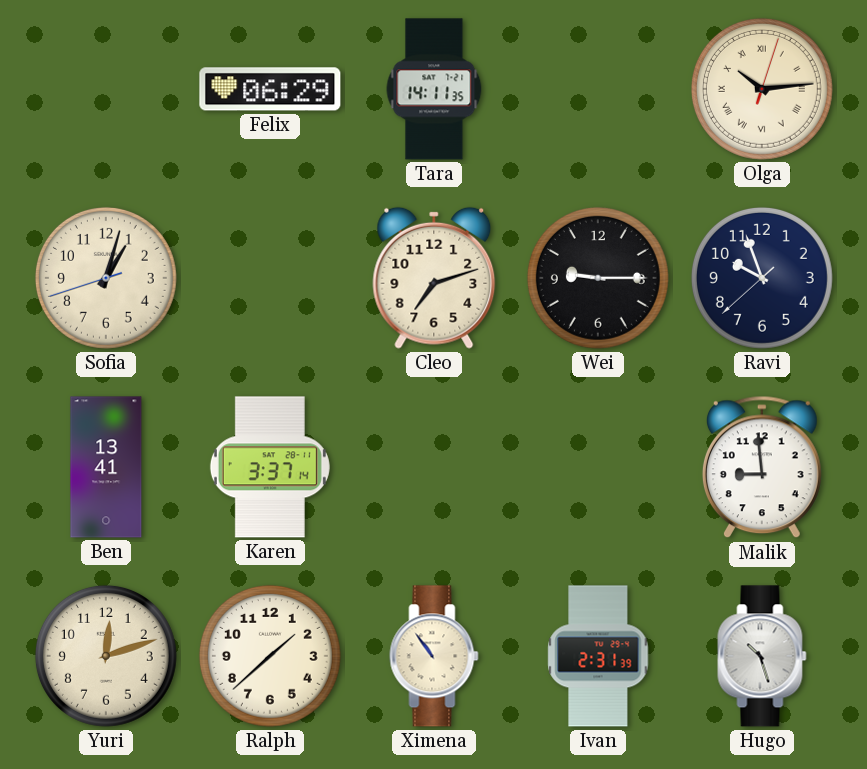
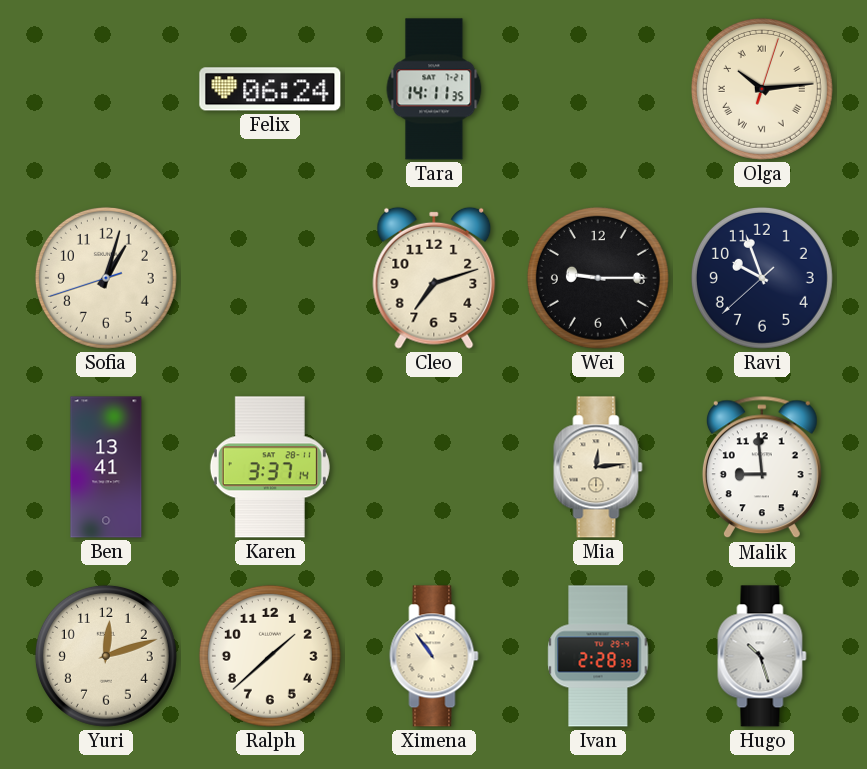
Felix: 06:29 -> 06:24 (270, 89)
Mia: none -> 12:14 (598, 467)
Ivan: 2:31 -> 2:28 (598, 656)
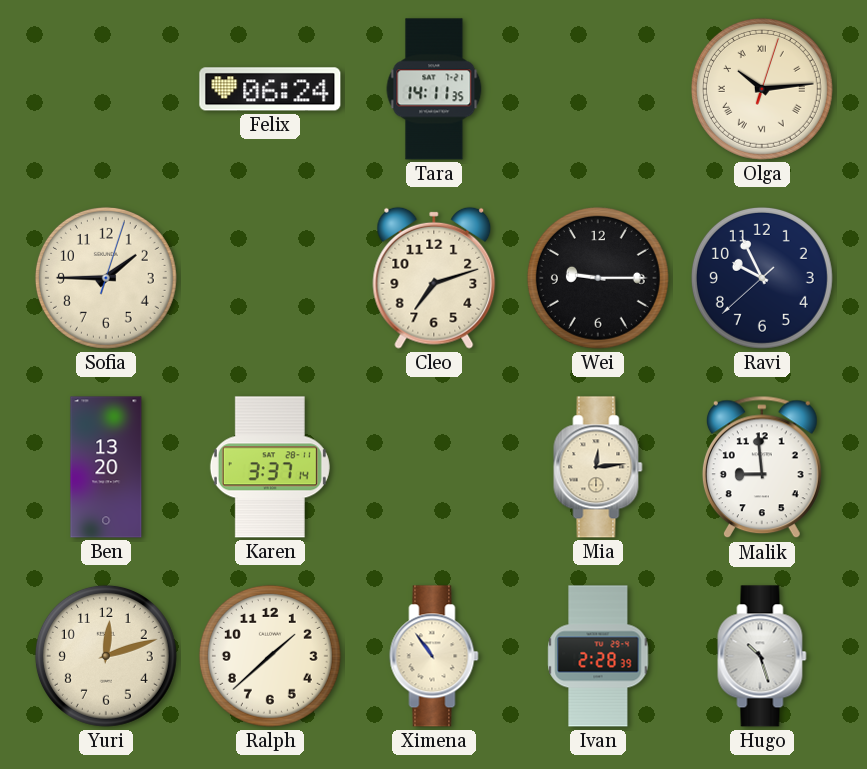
Sofia: 1:02 -> 1:45 (106, 278)
Ravi: 9:56 -> 9:55 (762, 278)
Ben: 13:41 -> 13:20 (106, 467)
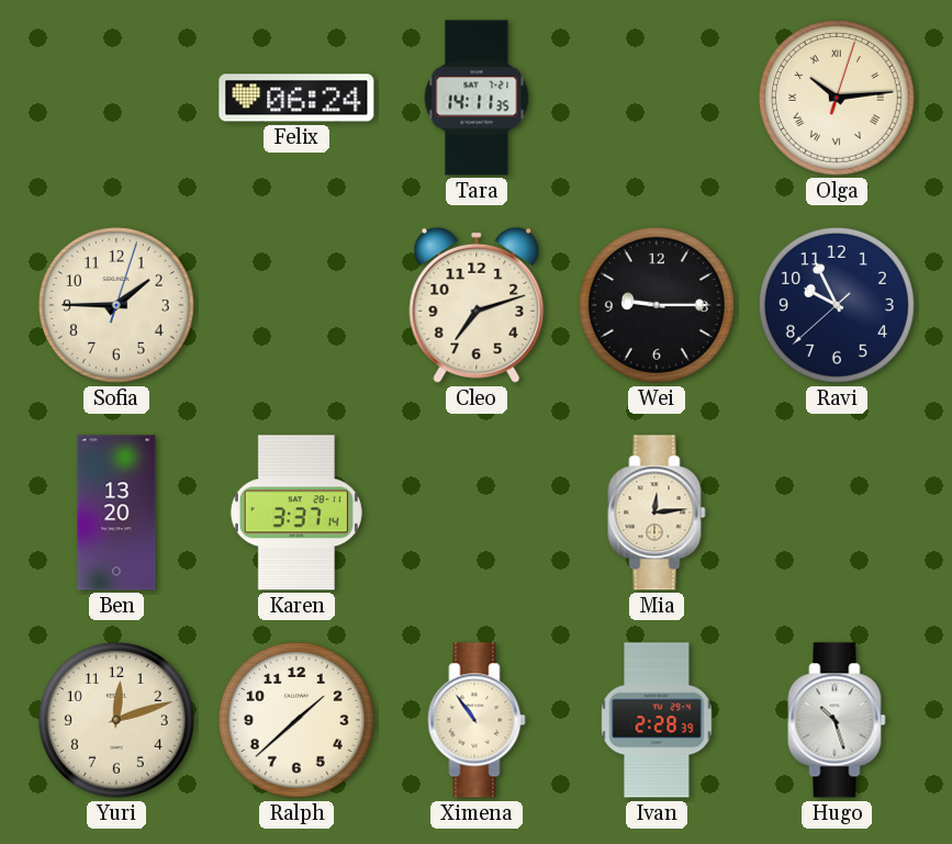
Malik: 8:59 -> none (762, 467)
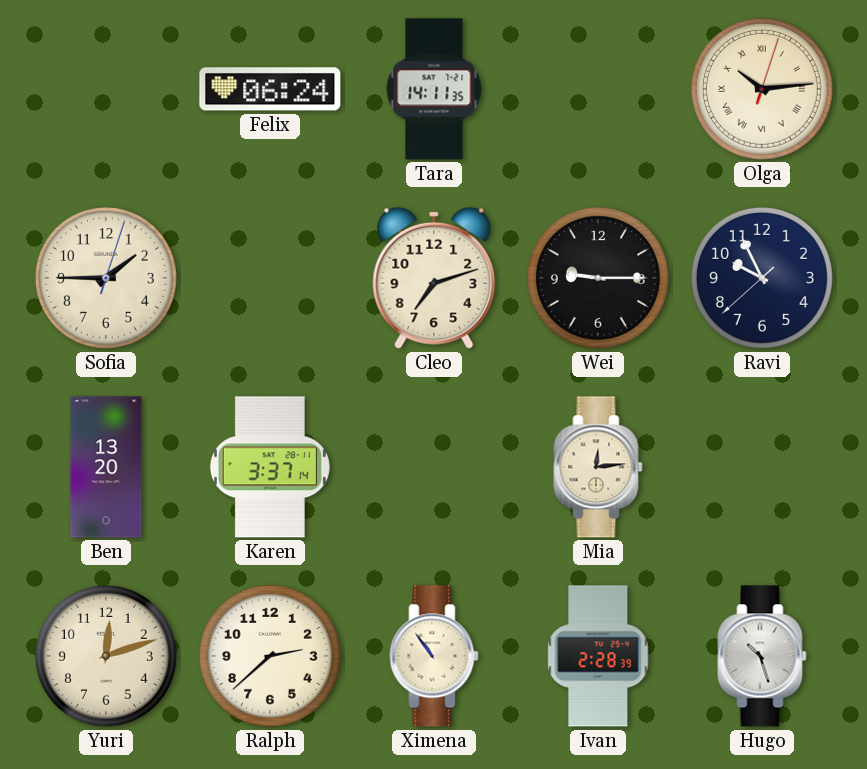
Ralph: 1:38 -> 2:38 (270, 656)
